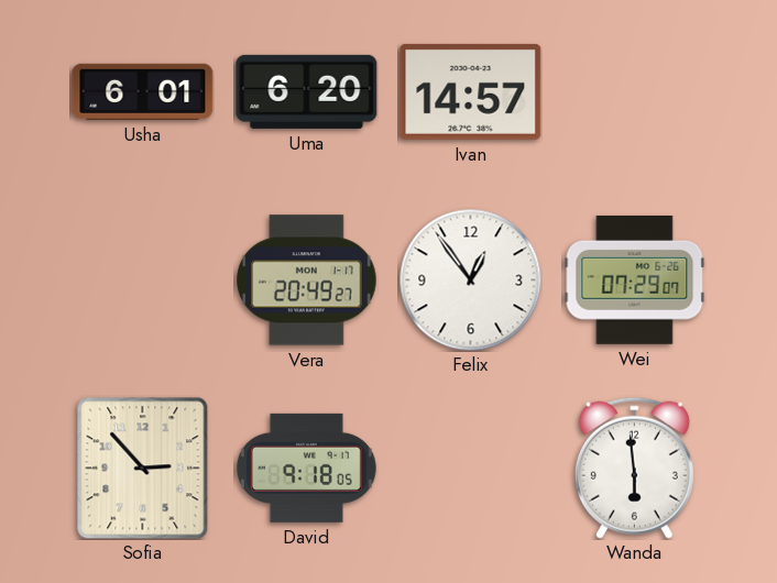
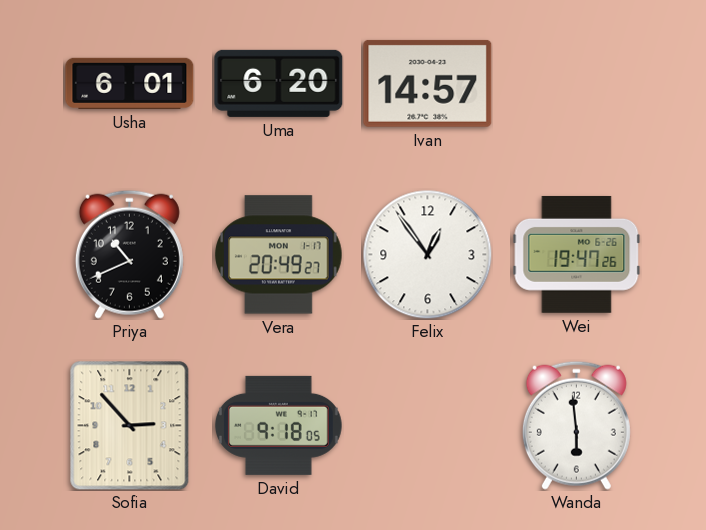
Priya: none -> 10:41 (129, 254)
Wei: 07:29 -> 19:47 (577, 254)
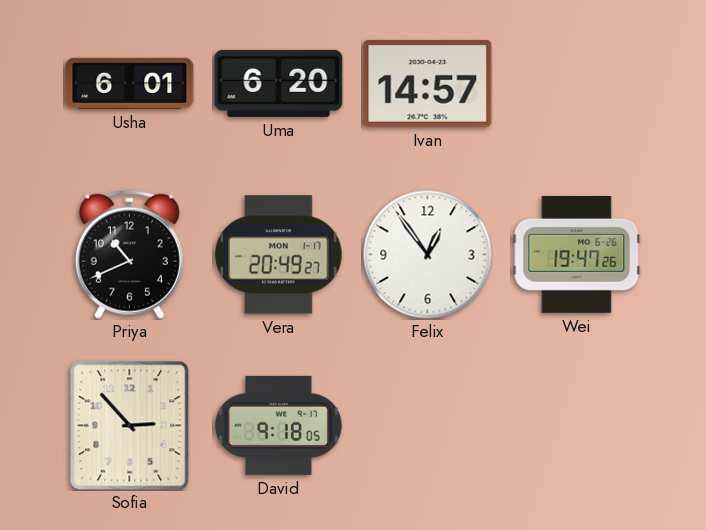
Wanda: 5:59 -> none (576, 425)
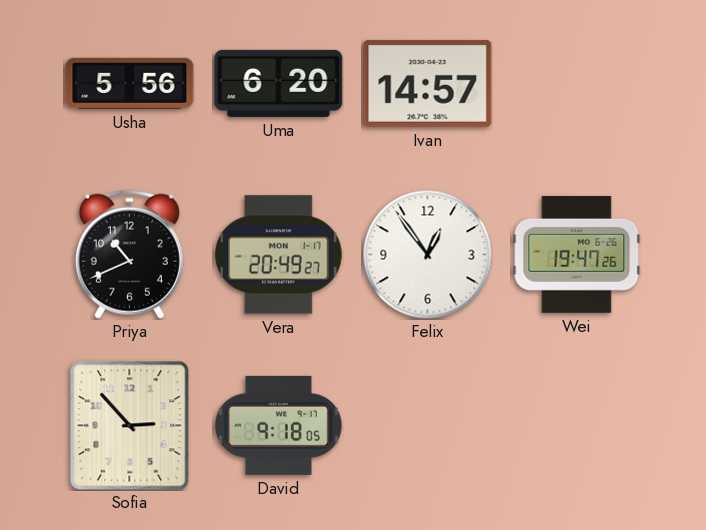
Usha: 6:01 -> 5:56 (130, 83)
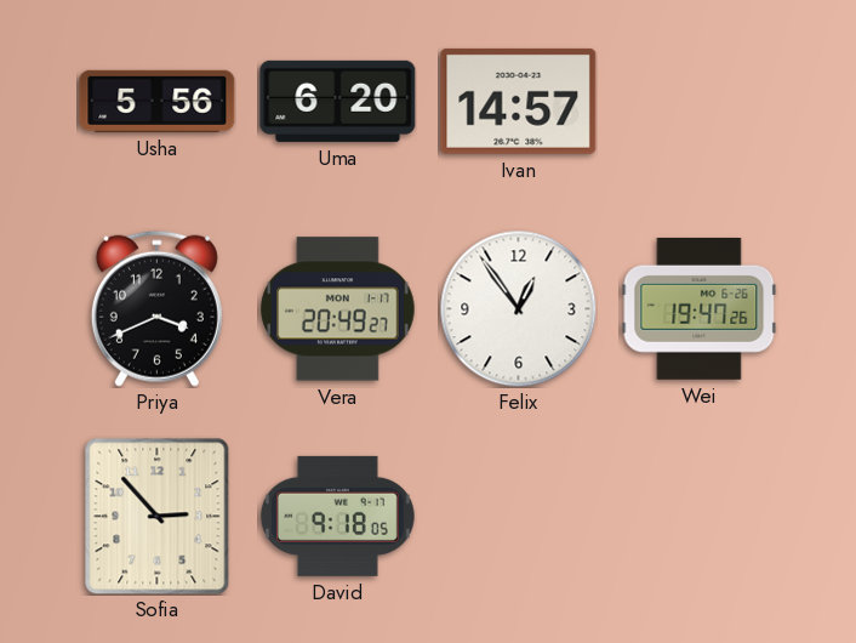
Priya: 10:41 -> 3:41 (156, 308)
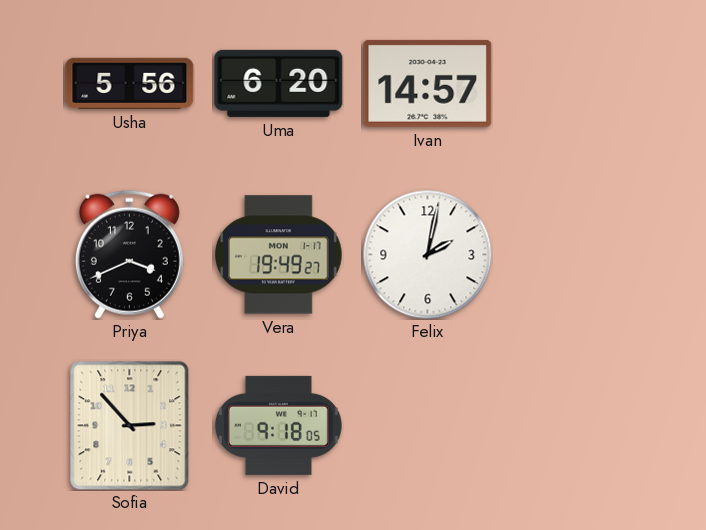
Vera: 20:49 -> 19:49 (279, 255)
Felix: 12:54 -> 2:02 (427, 254)
Wei: 19:47 -> none (700, 308)
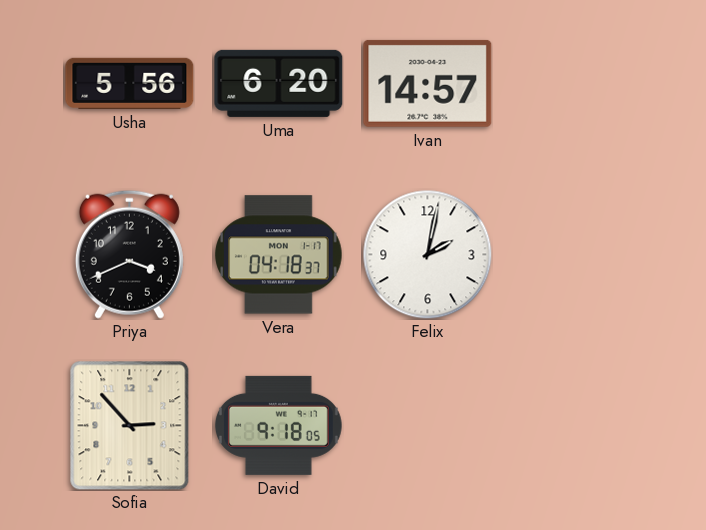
Vera: 19:49 -> 04:18 (279, 255)
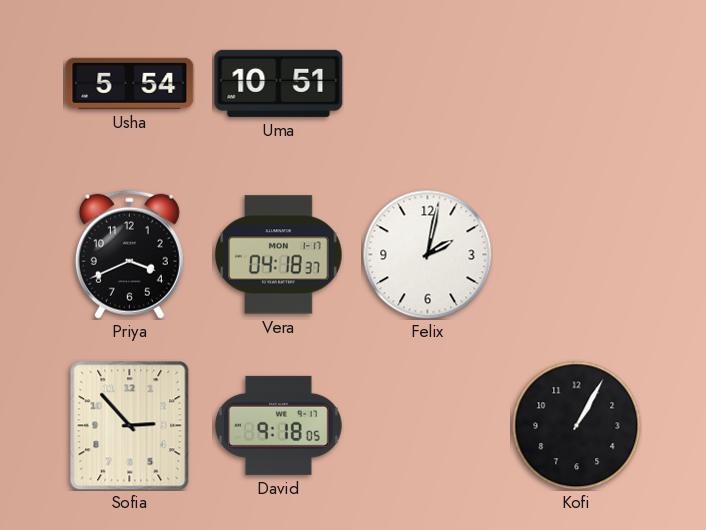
Usha: 5:56 -> 5:54 (130, 83)
Uma: 6:20 -> 10:51 (279, 83)
Ivan: 14:57 -> none (428, 83)
Kofi: none -> 1:05 (576, 425)
